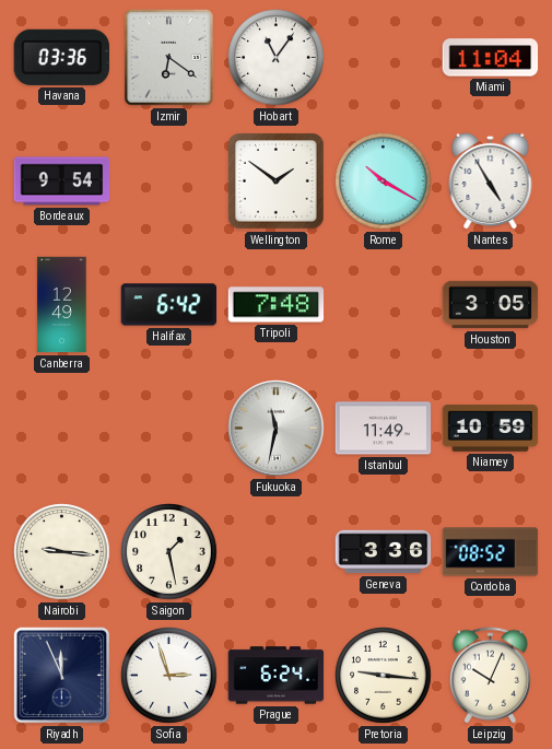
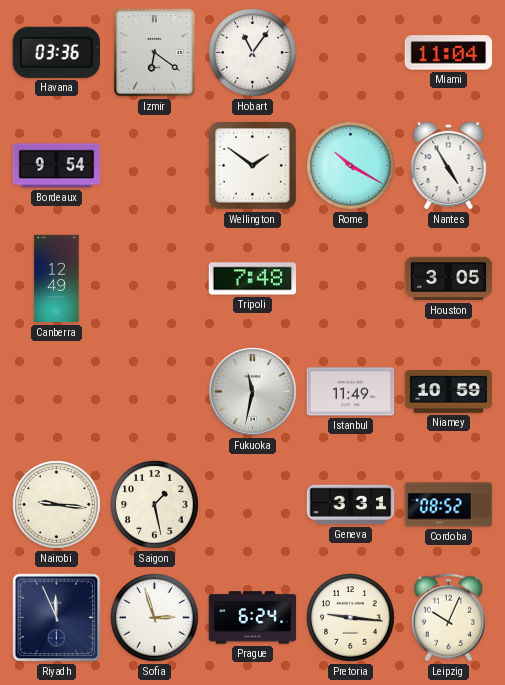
Halifax: 6:42 -> none (169, 305)
Geneva: 3:36 -> 3:31 (351, 505)
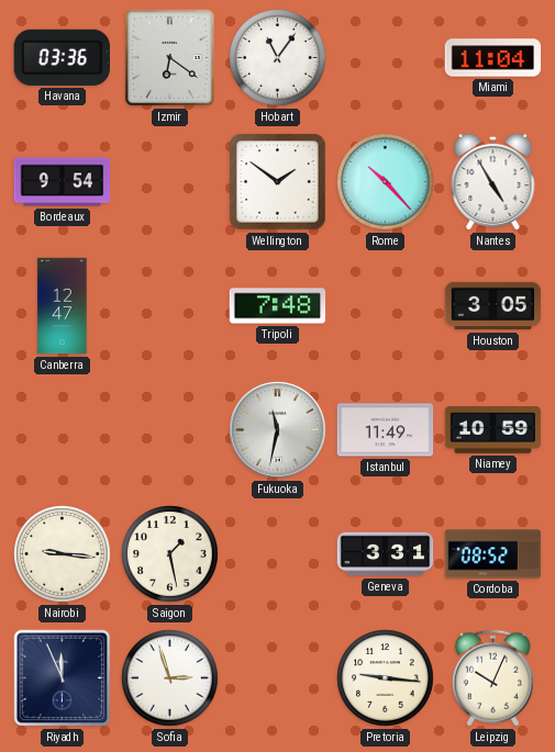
Rome: 10:20 -> 10:23 (386, 182)
Canberra: 12:49 -> 12:47 (63, 306)
Prague: 6:24 -> none (253, 618)
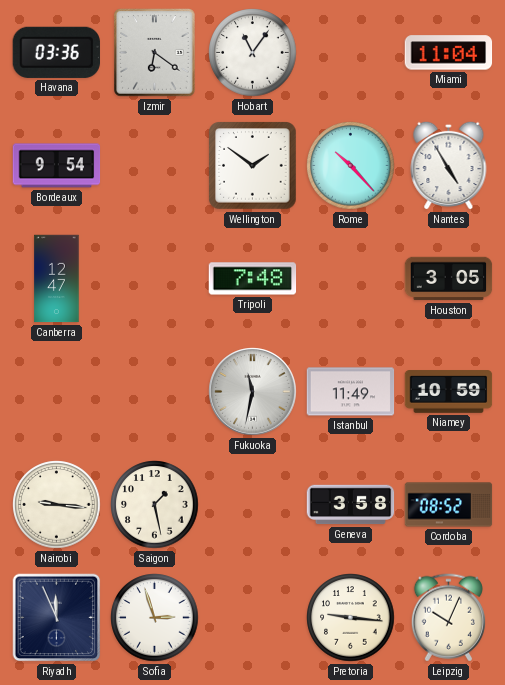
Geneva: 3:31 -> 3:58 (351, 505)
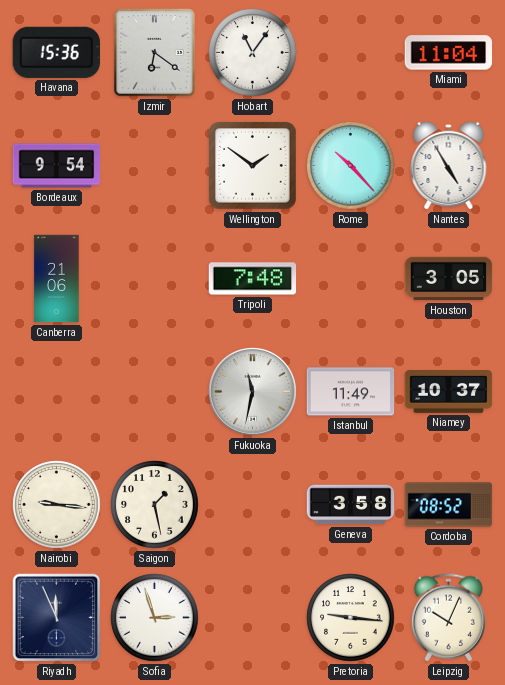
Havana: 03:36 -> 15:36 (56, 52)
Canberra: 12:47 -> 21:06 (57, 279)
Niamey: 10:59 -> 10:37 (449, 392)
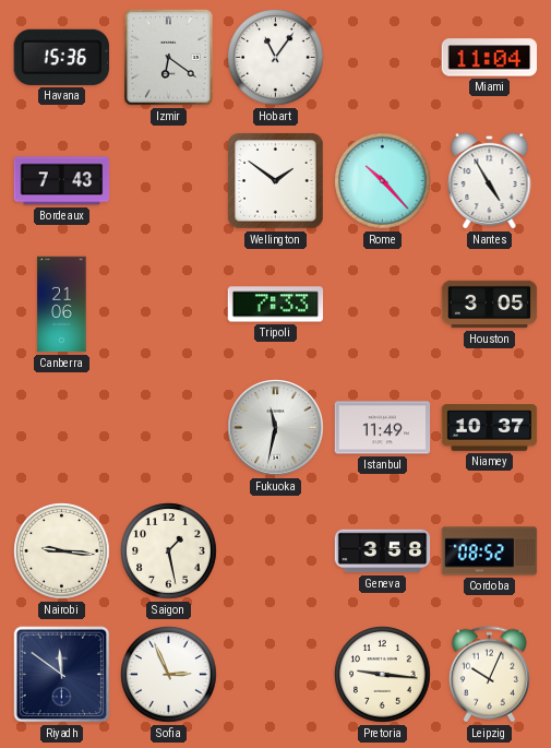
Bordeaux: 9:54 -> 7:43 (62, 181)
Tripoli: 7:48 -> 7:33 (276, 305)
Riyadh: 11:56 -> 11:51 (62, 675)
Sofia: 2:57 -> 2:56 (169, 675)
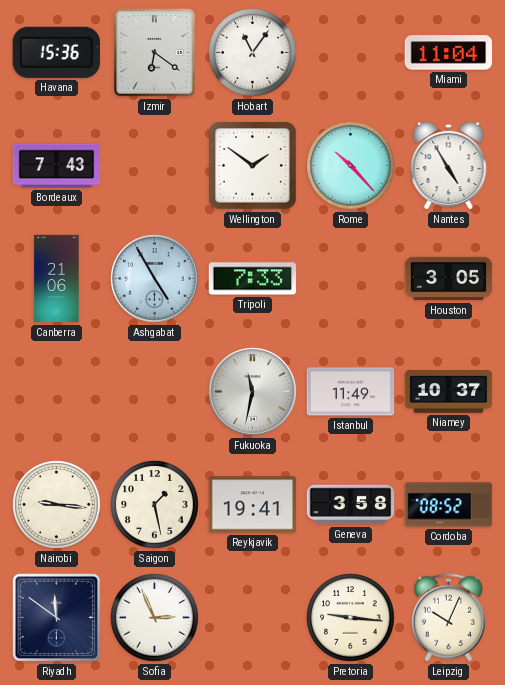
Ashgabat: none -> 4:55 (155, 279)
Reykjavik: none -> 19:41 (253, 505)
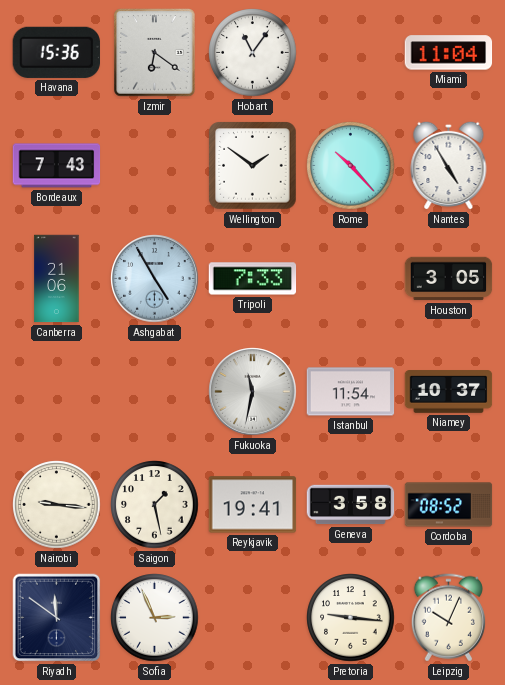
Istanbul: 11:49 -> 11:54 (351, 392)
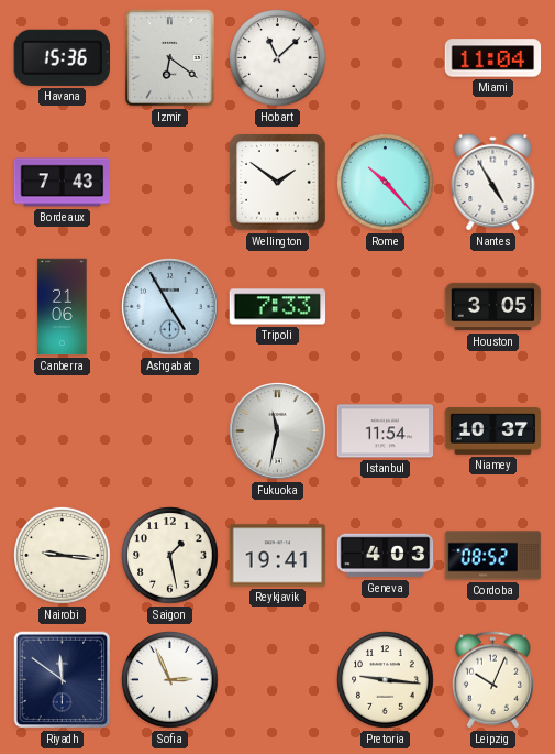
Hobart: 11:06 -> 11:08 (278, 58)
Geneva: 3:58 -> 4:03 (386, 556)
